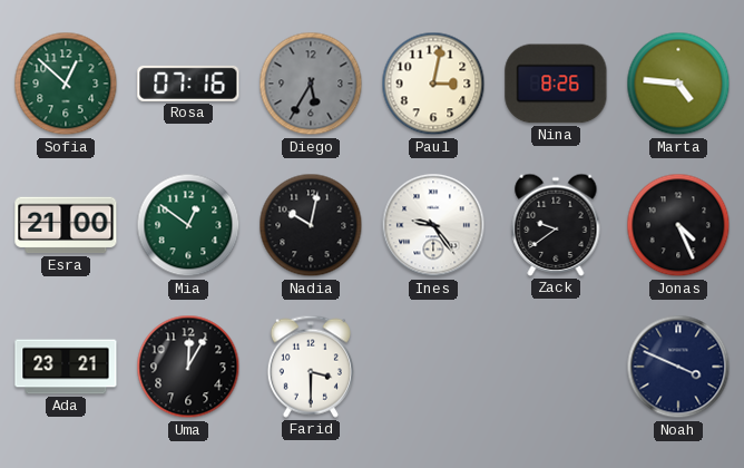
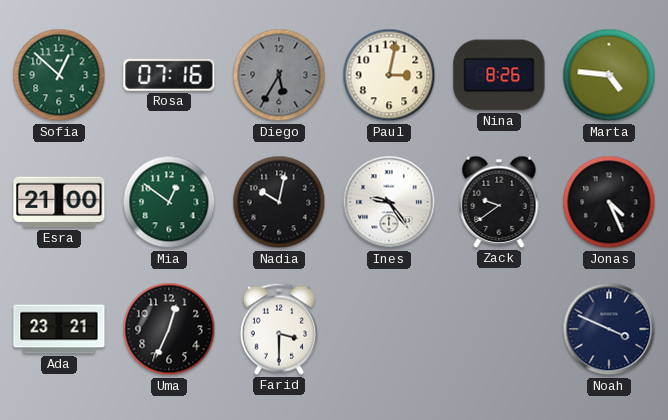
Uma: 12:05 -> 12:34 (169, 329)
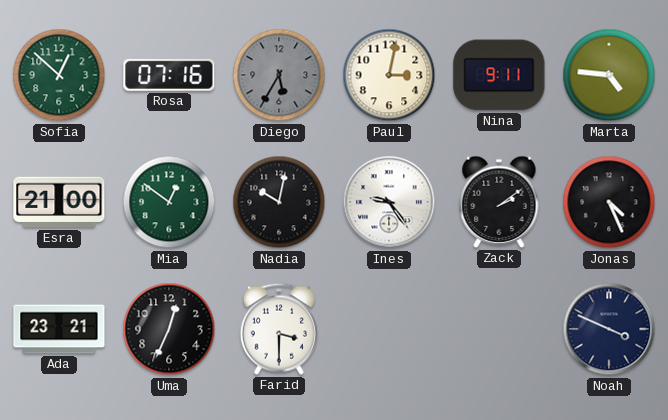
Nina: 8:26 -> 9:11 (499, 75)
Zack: 9:39 -> 2:09 (499, 202)
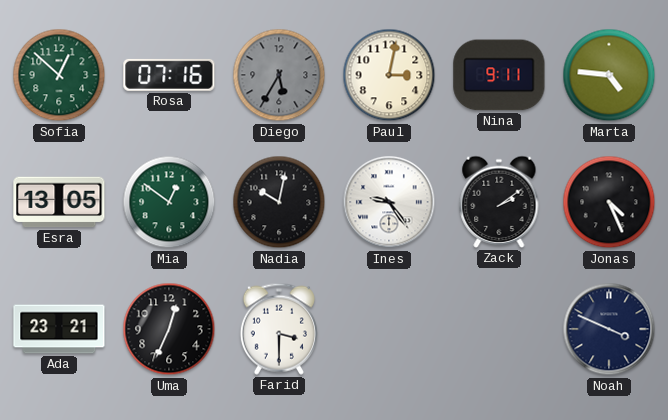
Esra: 21:00 -> 13:05 (59, 202)
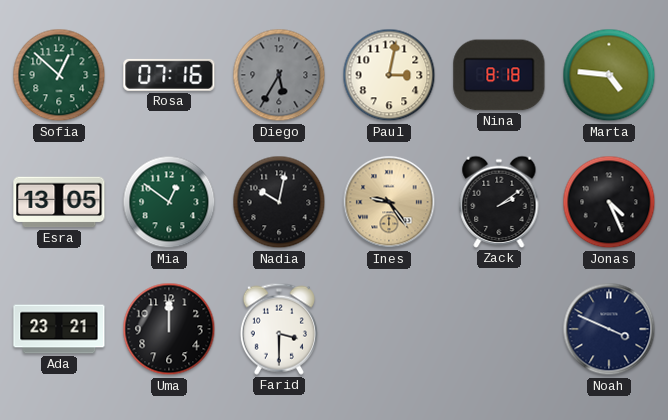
Nina: 9:11 -> 8:18 (499, 75)
Ines dial: white -> champagne (389, 202)
Uma: 12:34 -> 12:00 (169, 329)
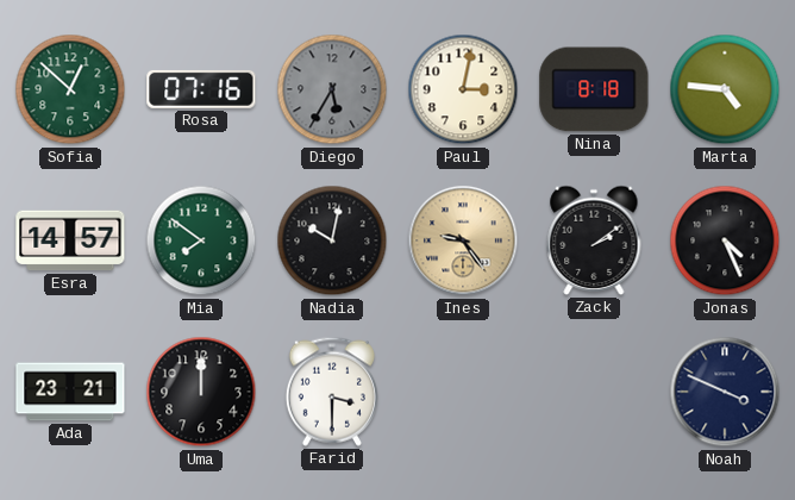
Esra: 13:05 -> 14:57 (70, 240)
Mia: 12:51 -> 7:51 (201, 240)
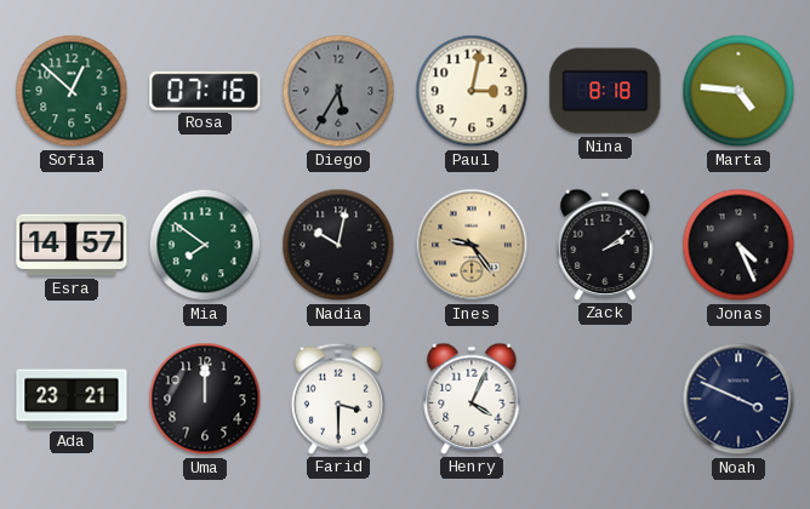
Henry: none -> 4:04 (472, 399)
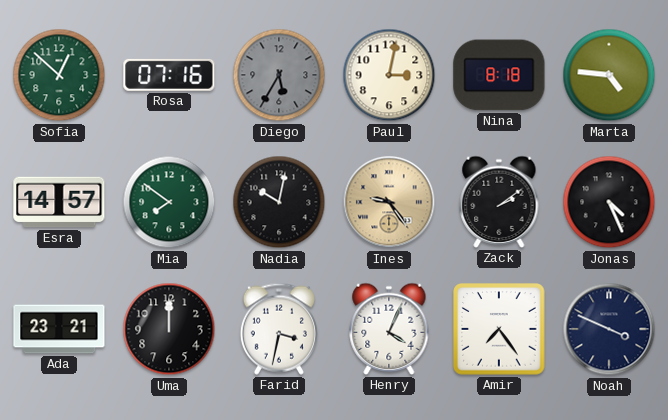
Farid: 3:30 -> 3:32 (279, 329)
Amir: none -> 7:24 (499, 329)
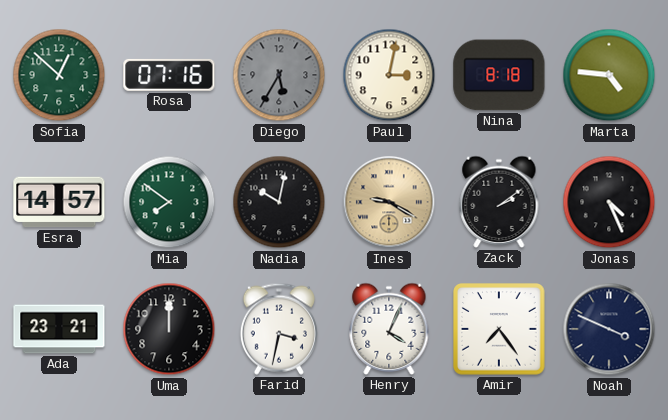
Ines: 9:24 -> 9:20 (389, 202)
